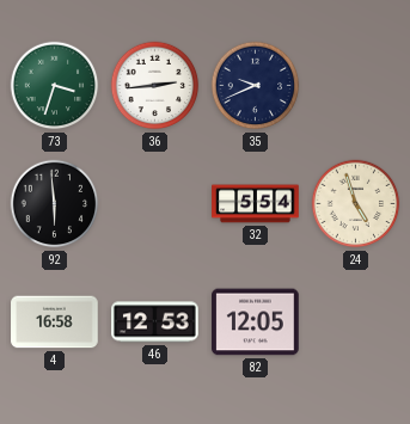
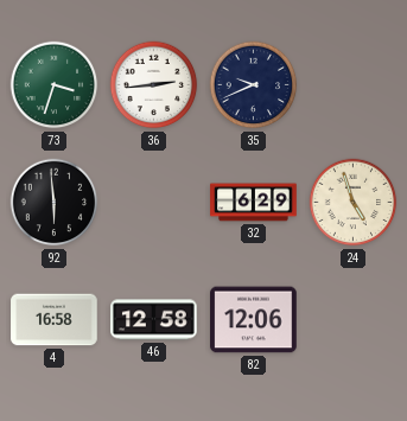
32: 5:54 -> 6:29 (254, 203)
46: 12:53 -> 12:58 (154, 320)
82: 12:05 -> 12:06 (254, 320)
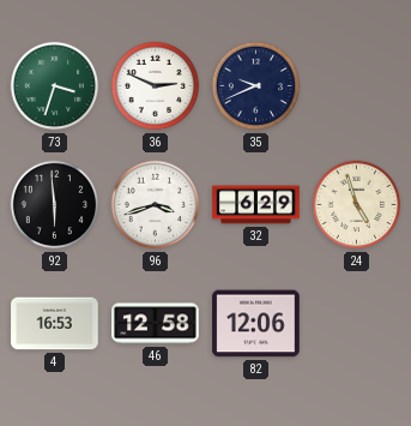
36: 2:44 -> 2:49 (156, 86)
96: none -> 3:42 (156, 205)
4: 16:58 -> 16:53 (55, 324)
